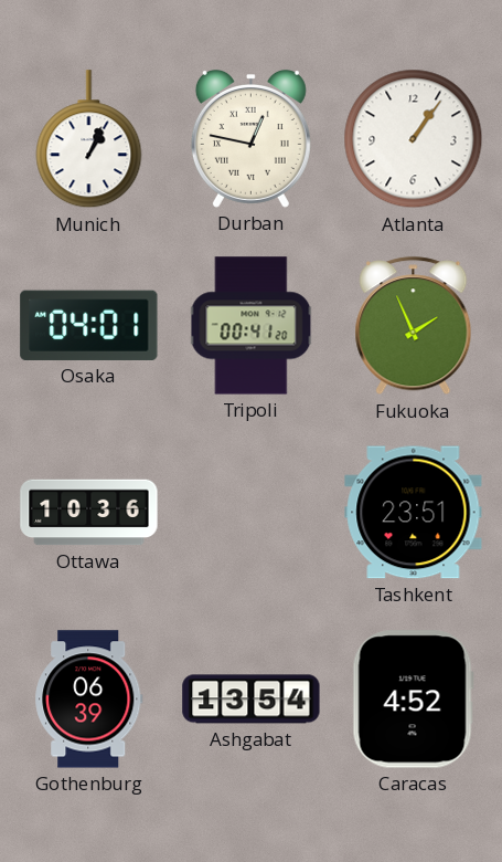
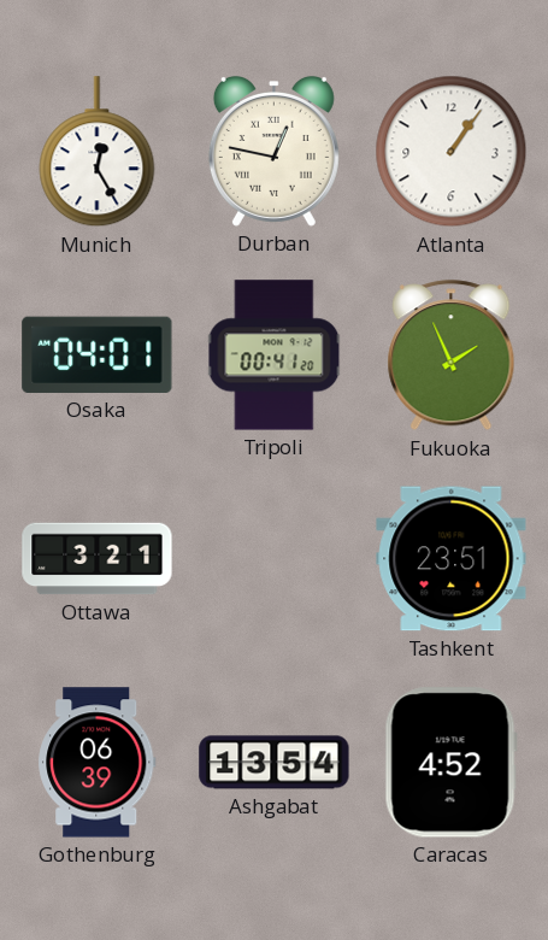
Munich: 1:04 -> 12:25 (98, 152)
Ottawa: 10:36 -> 3:21 (98, 559)
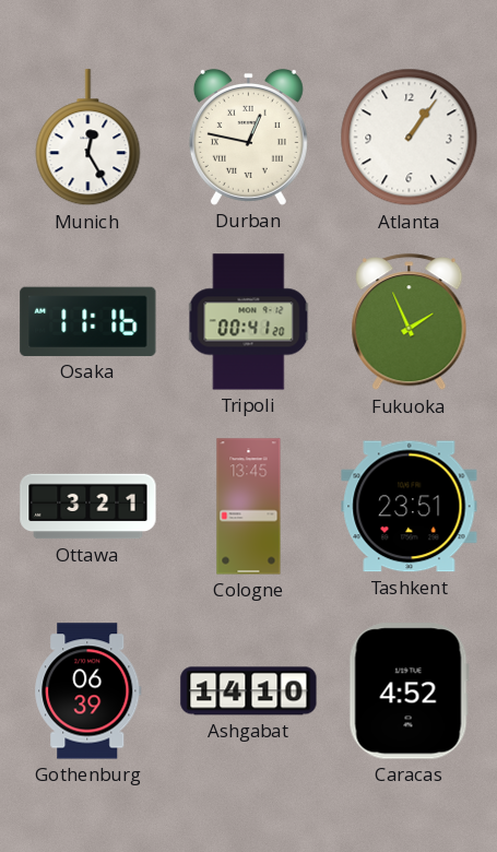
Osaka: 04:01 -> 11:16 (88, 321)
Cologne: none -> 13:45 (249, 507)
Ashgabat: 13:54 -> 14:10 (249, 691)
